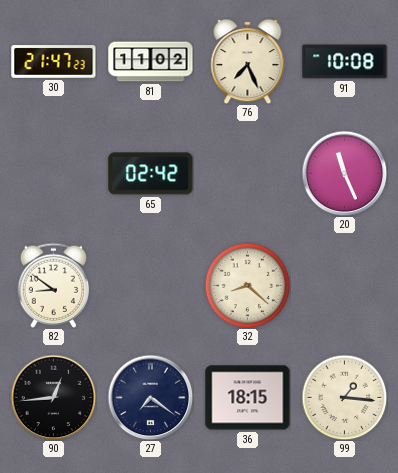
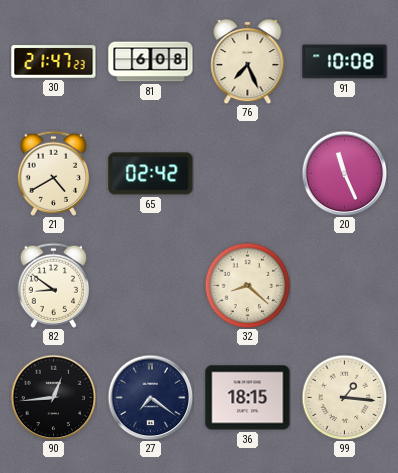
81: 11:02 -> 6:08 (151, 62)
21: none -> 4:40 (53, 173)
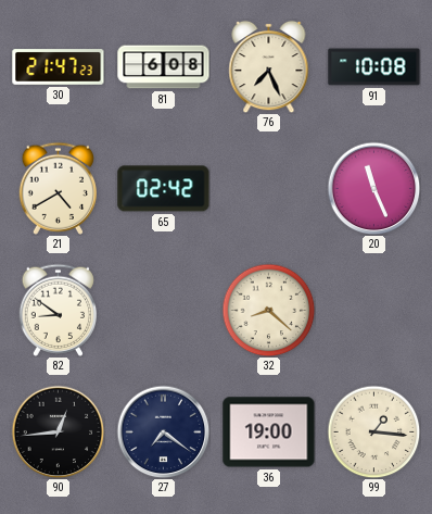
36: 18:15 -> 19:00 (269, 432)
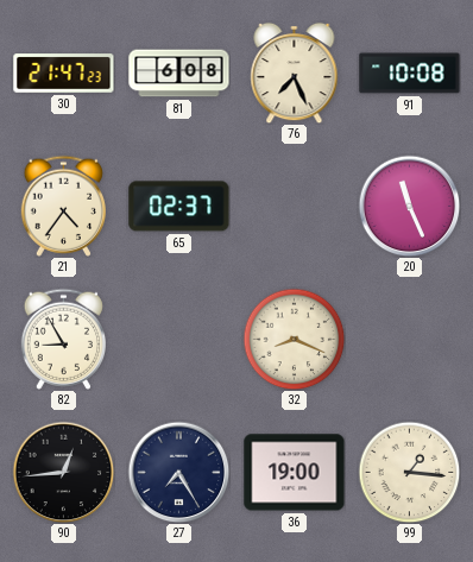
21: 4:40 -> 4:36 (63, 206)
65: 02:42 -> 02:37 (179, 207)
82: 8:51 -> 8:55 (63, 339)
32: 8:22 -> 8:19 (294, 339)
27: 7:21 -> 7:25 (178, 472)
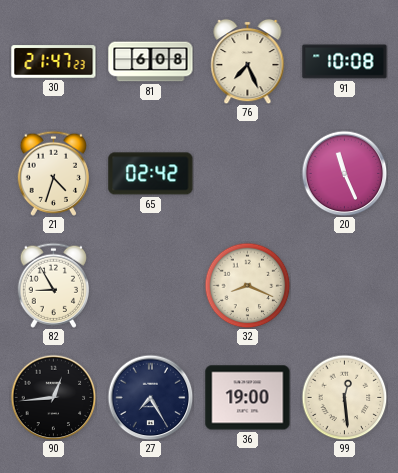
21: 4:36 -> 4:33 (53, 173)
65: 02:37 -> 02:42 (151, 174)
99: 1:16 -> 12:29 (344, 397)
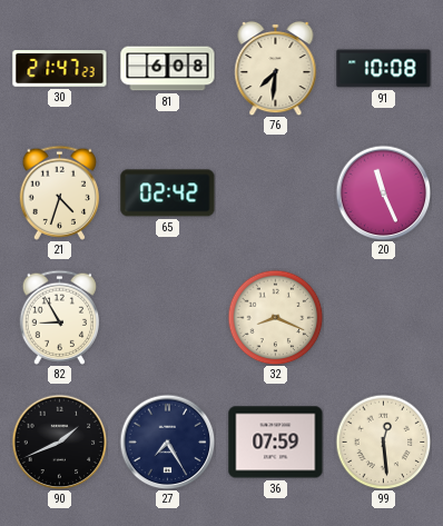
76: 7:26 -> 7:31 (276, 68)
90: 12:44 -> 1:41 (59, 441)
36: 19:00 -> 07:59 (276, 443)
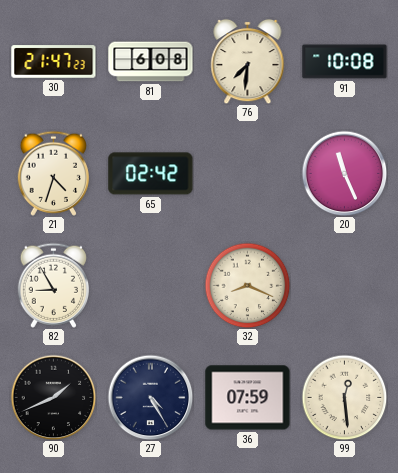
27: 7:25 -> 4:25 (150, 397)
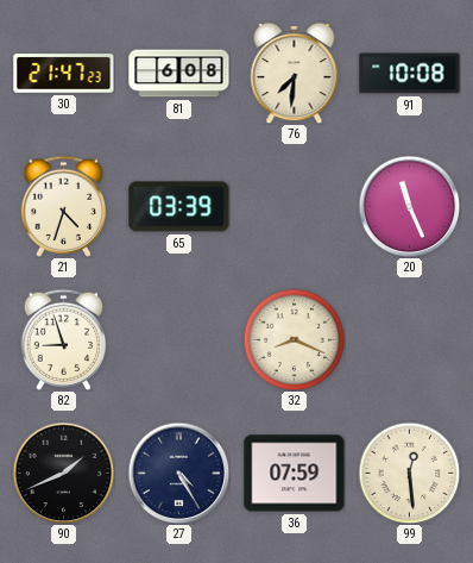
65: 02:42 -> 03:39 (179, 207)
82: 8:55 -> 8:57 (63, 339)
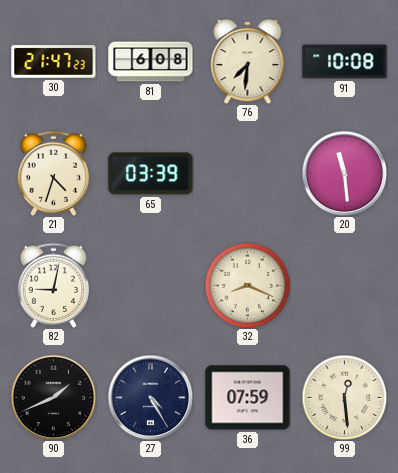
20: 11:26 -> 11:29 (344, 173)
82: 8:57 -> 9:02 (53, 285)
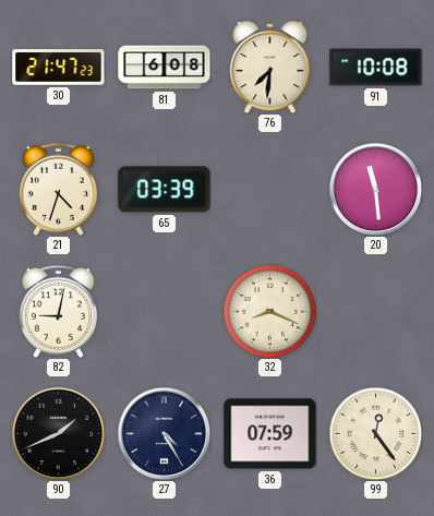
99: 12:29 -> 12:24 (375, 433)
